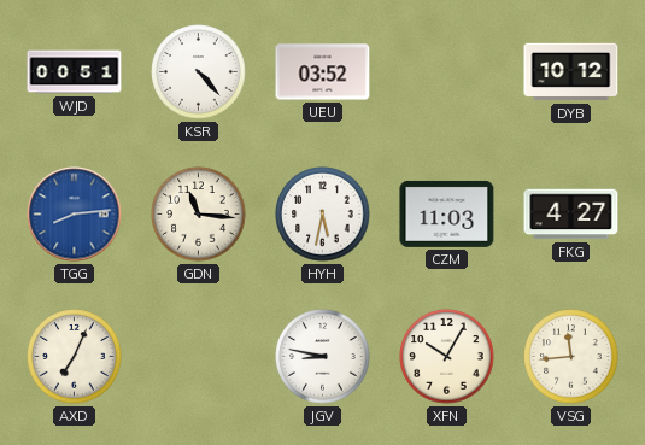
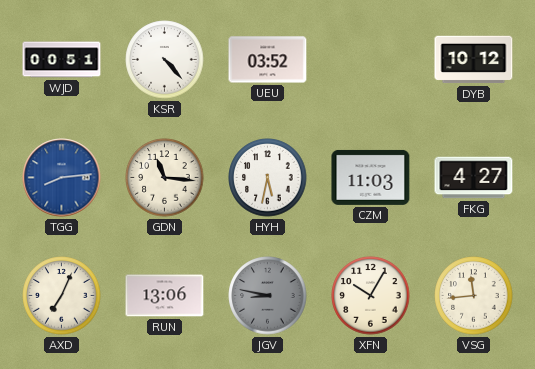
RUN: none -> 13:06 (165, 296)
JGV dial: white -> grey (268, 296)
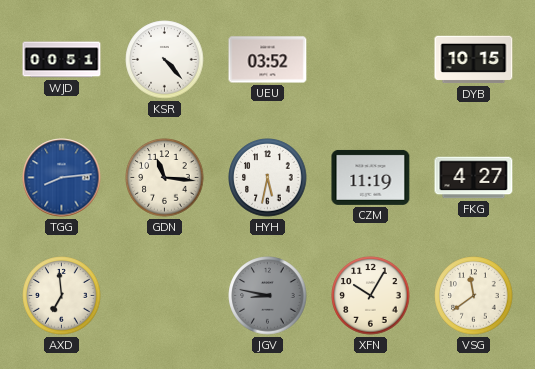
DYB: 10:12 -> 10:15 (474, 60)
CZM: 11:03 -> 11:19 (371, 177)
AXD: 7:04 -> 6:59 (62, 296)
RUN: 13:06 -> none (165, 296)
VSG: 11:44 -> 11:39 (474, 296)
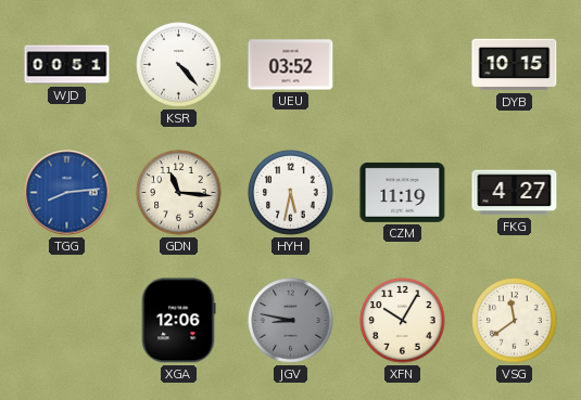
AXD: 6:59 -> none (62, 296)
XGA: none -> 12:06 (178, 321)
